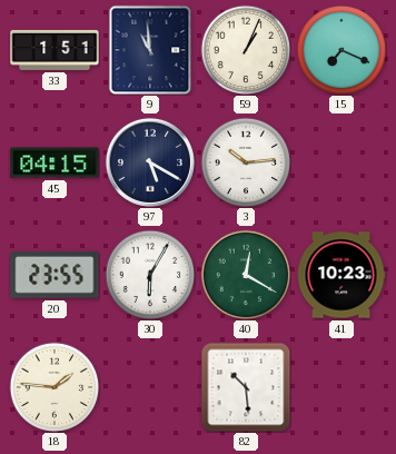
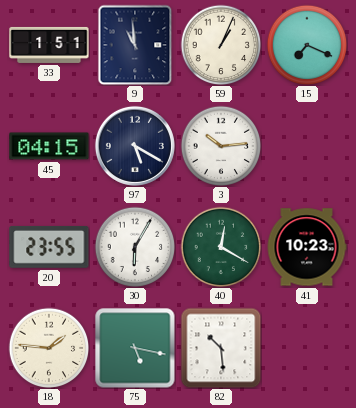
75: none -> 5:17 (135, 348)
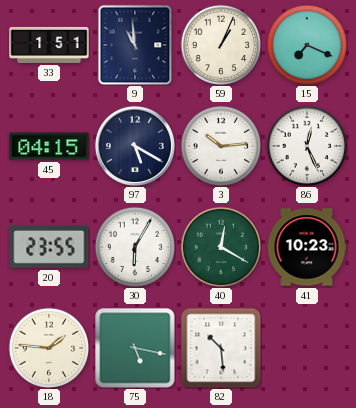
86: none -> 12:26 (307, 146)
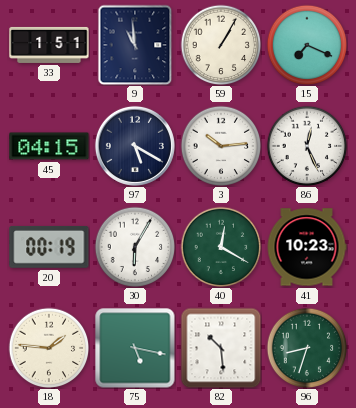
59: 1:04 -> 1:05 (221, 45)
20: 23:55 -> 00:19 (49, 247)
96: none -> 8:33 (307, 348)
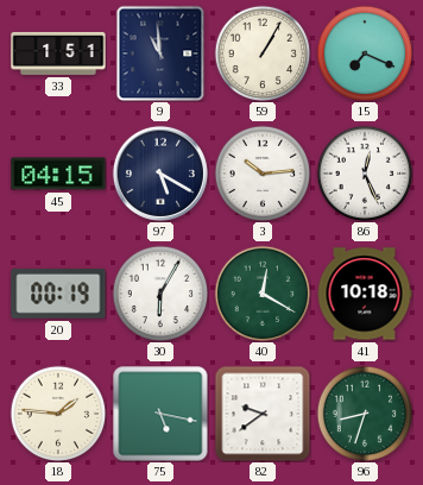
41: 10:23 -> 10:18 (365, 294)
82: 10:29 -> 9:39 (263, 414)
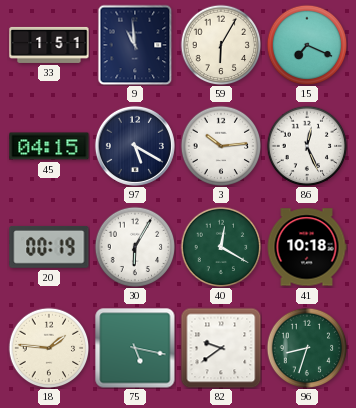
59: 1:05 -> 6:05 (221, 45)
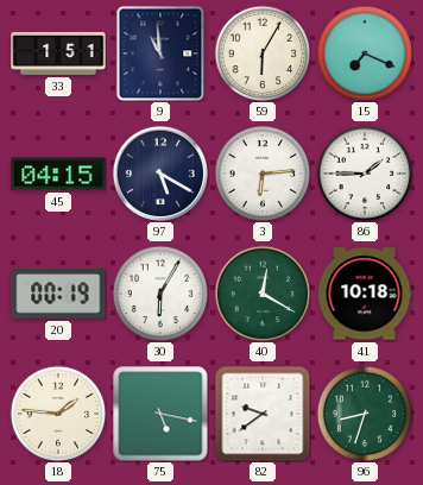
3: 10:14 -> 6:14 (263, 174)
86: 12:26 -> 1:45 (365, 174)
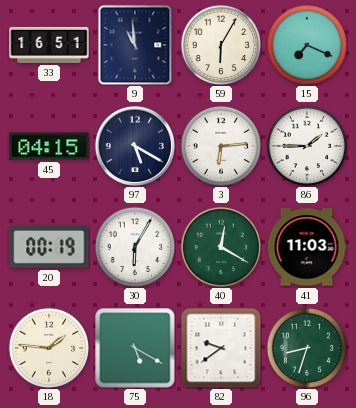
33: 1:51 -> 16:51 (49, 45)
41: 10:18 -> 11:03 (307, 247)
75: 5:17 -> 5:20 (135, 348)
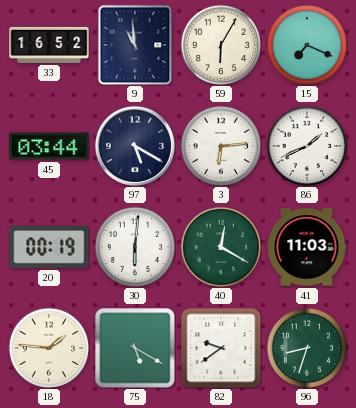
33: 16:51 -> 16:52 (49, 45)
45: 04:15 -> 03:44 (49, 146)
86: 1:45 -> 1:41 (307, 146)
30: 6:05 -> 6:01 (135, 247)
